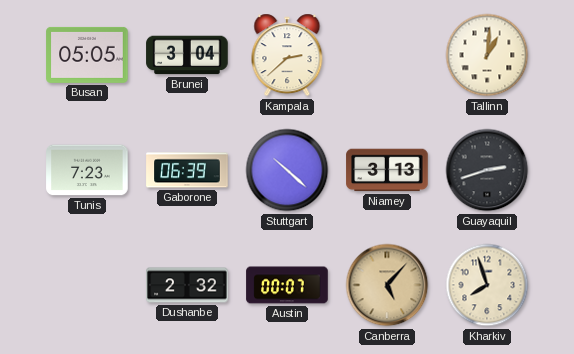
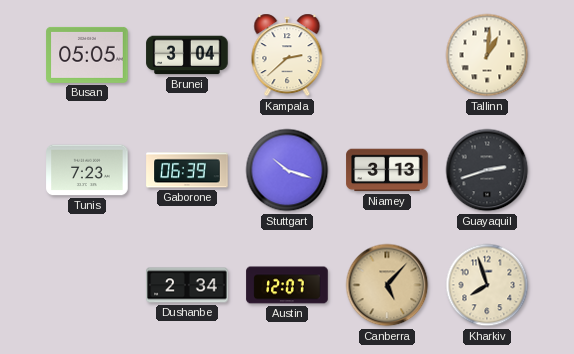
Stuttgart: 10:22 -> 10:18 (287, 170)
Dushanbe: 2:32 -> 2:34 (187, 285)
Austin: 00:07 -> 12:07 (287, 285)
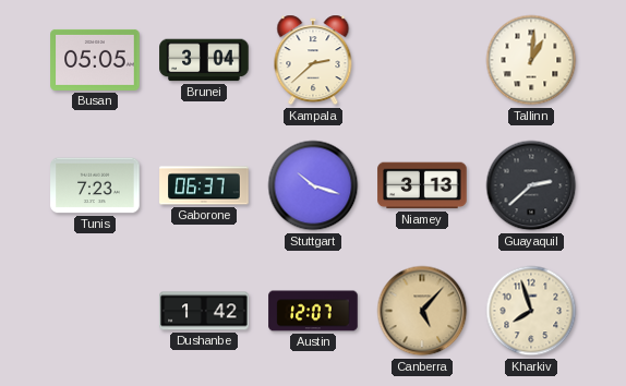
Gaborone: 06:39 -> 06:37 (204, 185)
Guayaquil: 2:42 -> 2:38 (531, 185)
Dushanbe: 2:34 -> 1:42 (204, 311)
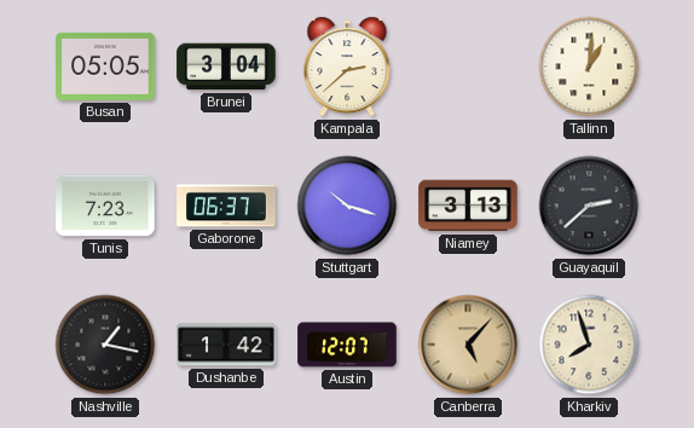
Nashville: none -> 1:17 (105, 345)
